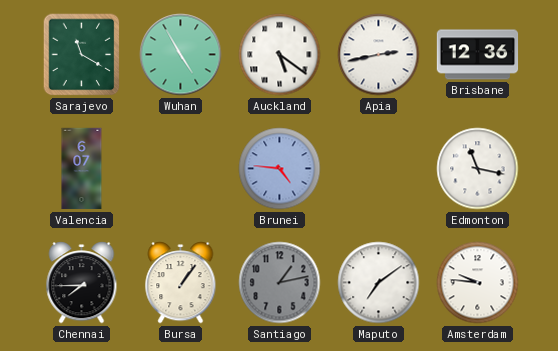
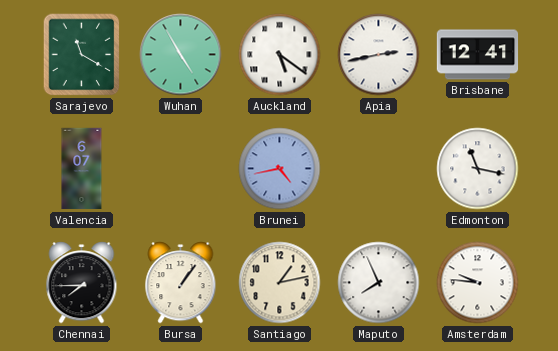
Brisbane: 12:36 -> 12:41 (478, 55)
Brunei: 4:46 -> 4:43 (280, 169)
Santiago dial: grey -> cream (280, 283)
Maputo: 7:09 -> 7:56 (379, 283)
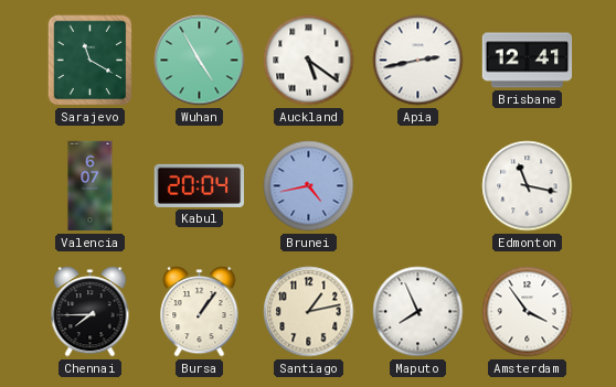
Kabul: none -> 20:04 (199, 185)
Amsterdam: 9:46 -> 3:54 (528, 312)
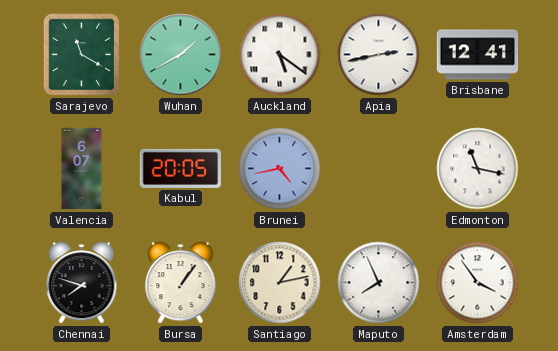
Wuhan: 4:55 -> 1:40 (181, 55)
Kabul: 20:04 -> 20:05 (180, 168)
Chennai: 7:45 -> 7:48 (82, 283)
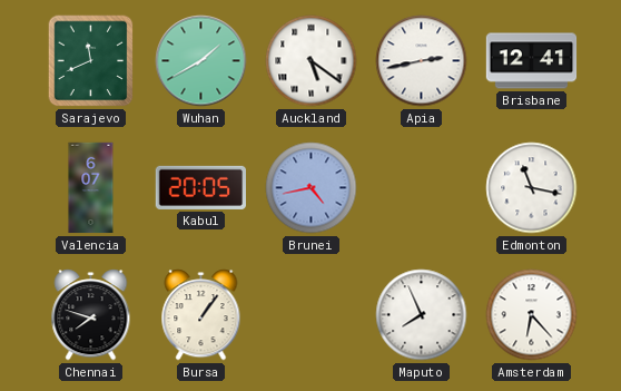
Sarajevo: 11:20 -> 11:41 (91, 61)
Santiago: 1:13 -> none (280, 283)
Amsterdam: 3:54 -> 6:23 (532, 315)
